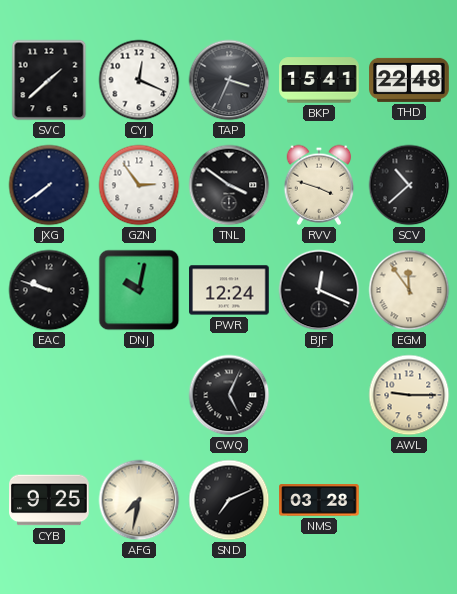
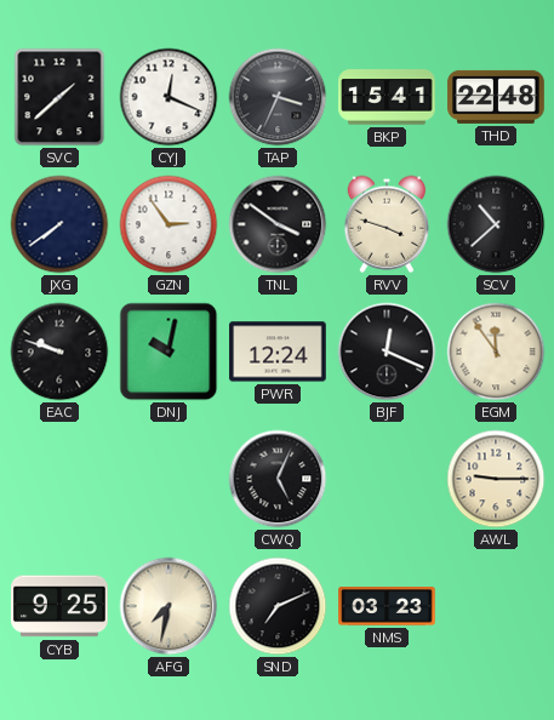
NMS: 03:28 -> 03:23 (387, 606)
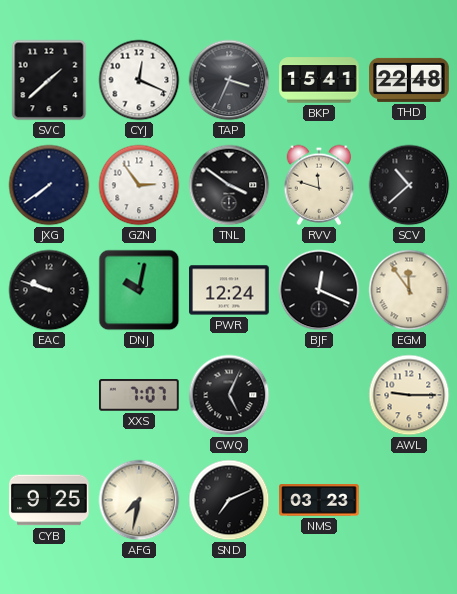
RVV: 3:48 -> 11:48 (319, 185)
XXS: none -> 7:07 (140, 395)
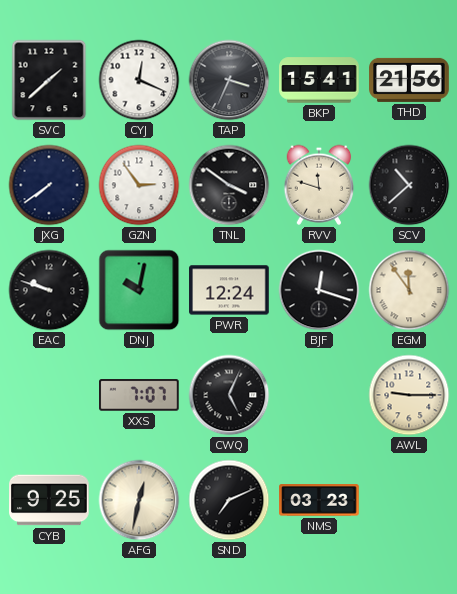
THD: 22:48 -> 21:56 (409, 80)
BJF: 12:19 -> 12:18 (319, 290)
AFG: 7:32 -> 12:32 (139, 500)
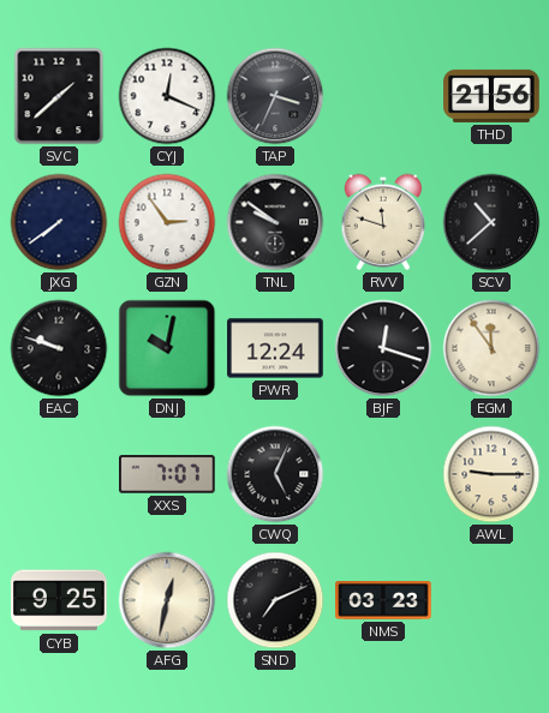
BKP: 15:41 -> none (319, 80)
TNL: 3:51 -> 9:51 (275, 222)
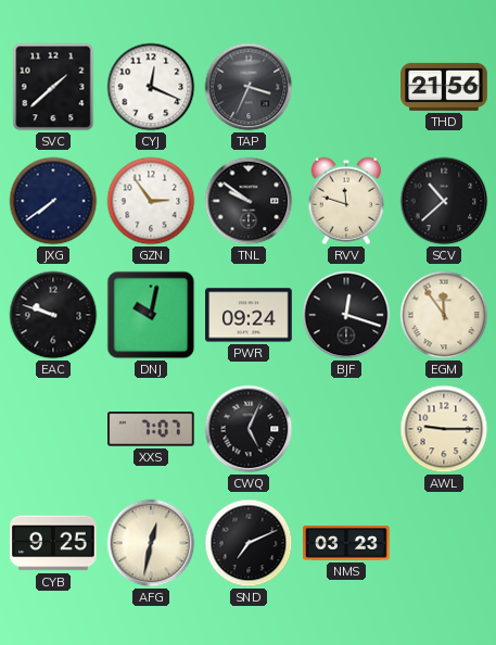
PWR: 12:24 -> 09:24 (249, 315)
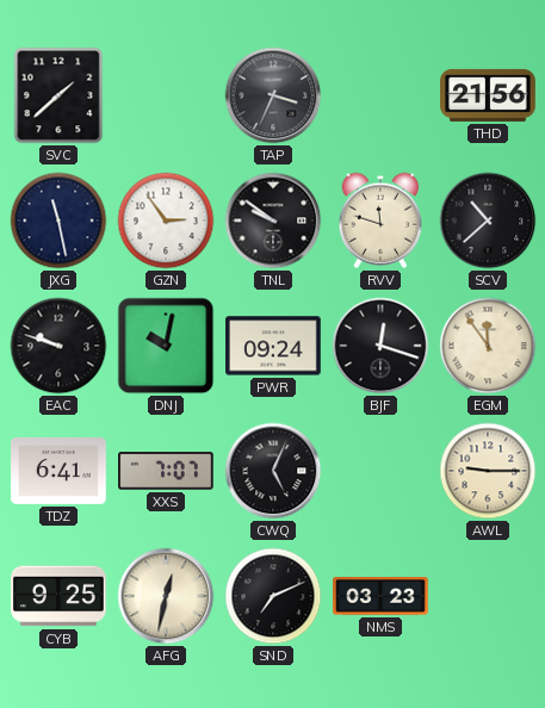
CYJ: 12:19 -> none (151, 87)
JXG: 7:39 -> 11:28 (58, 221)
TDZ: none -> 6:41 (58, 471)
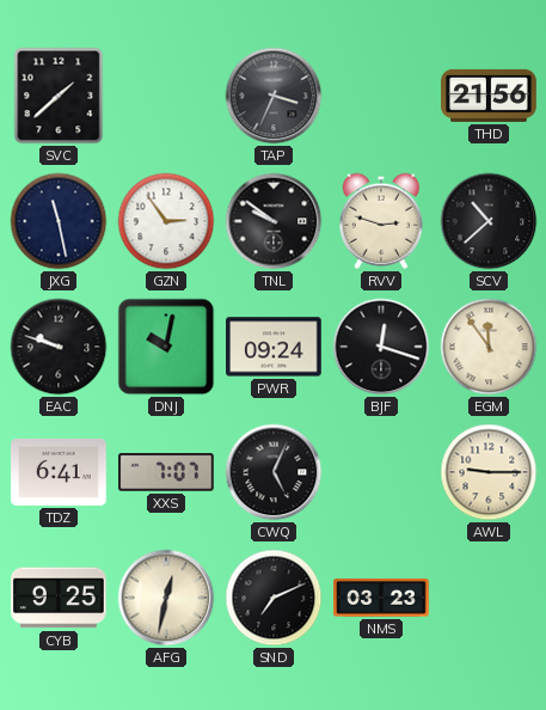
RVV: 11:48 -> 2:48 (381, 221)
